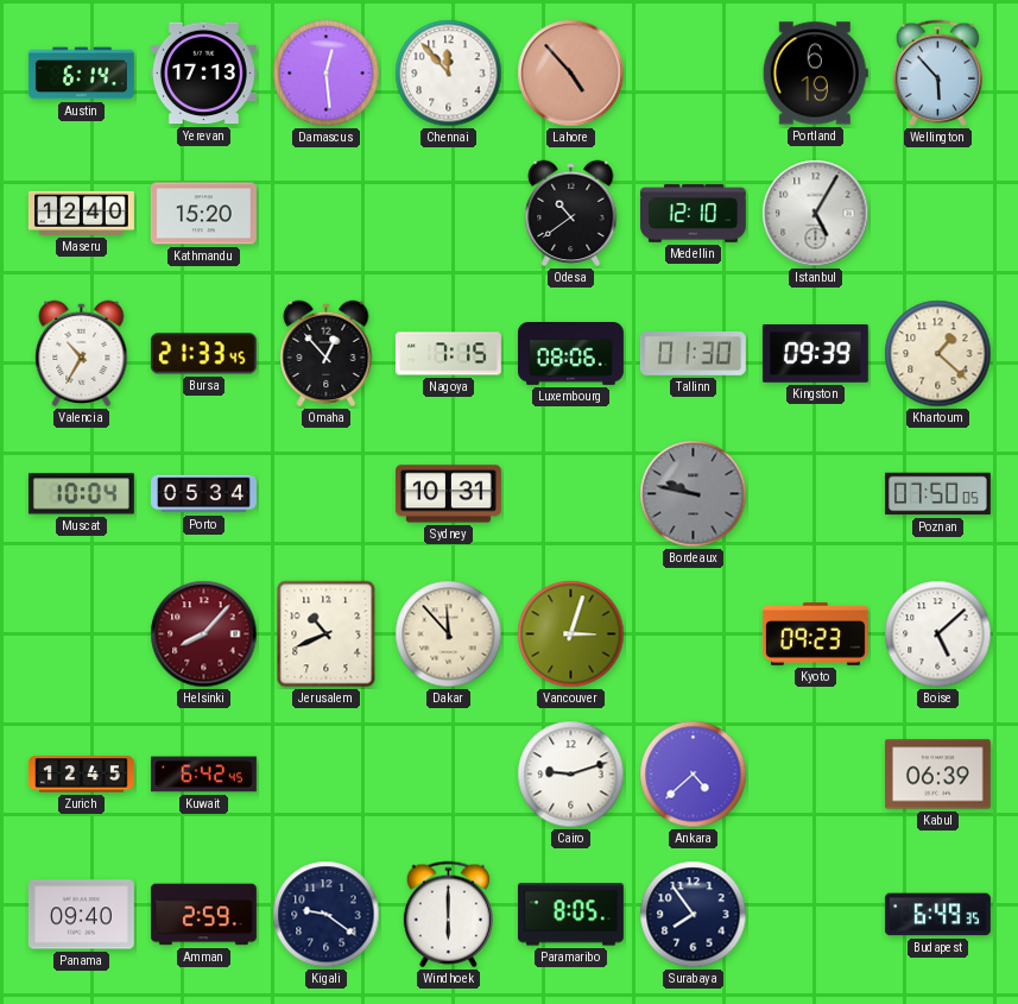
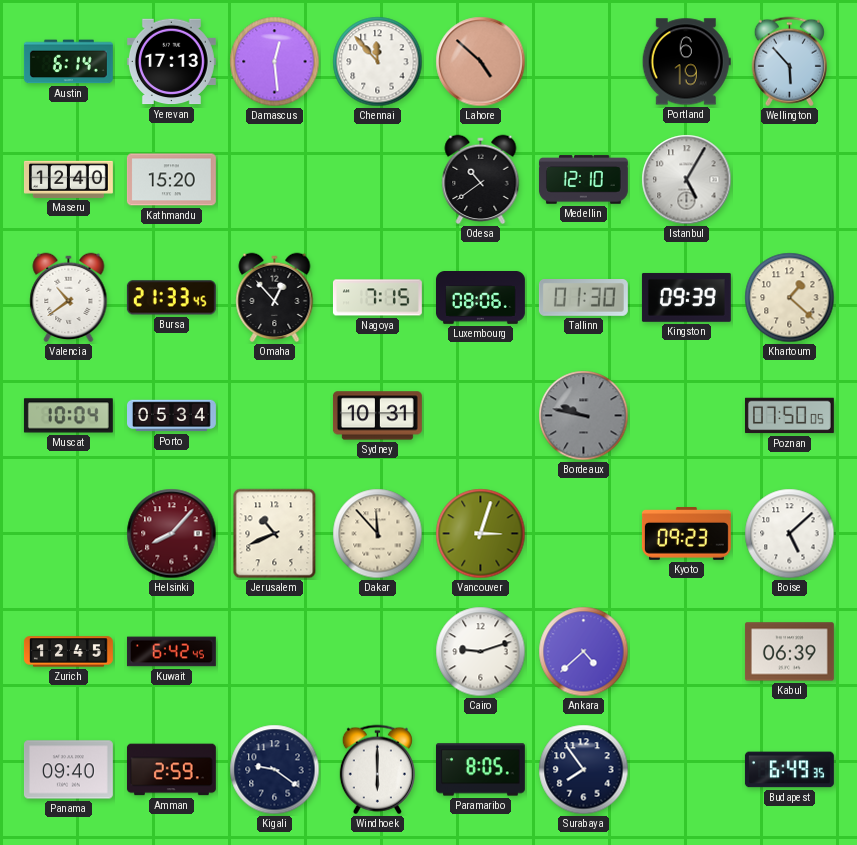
Lahore: 4:53 -> 4:52 (481, 62)
Valencia: 10:35 -> 10:39 (69, 298)
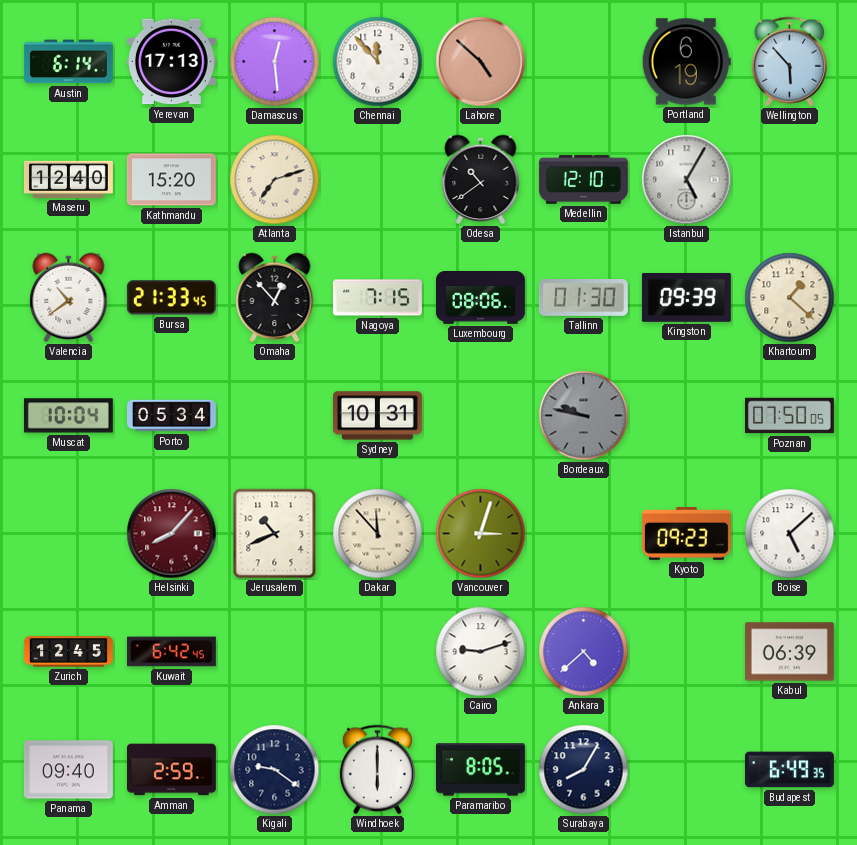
Atlanta: none -> 7:12 (275, 180)
Surabaya: 7:54 -> 8:05 (584, 770)
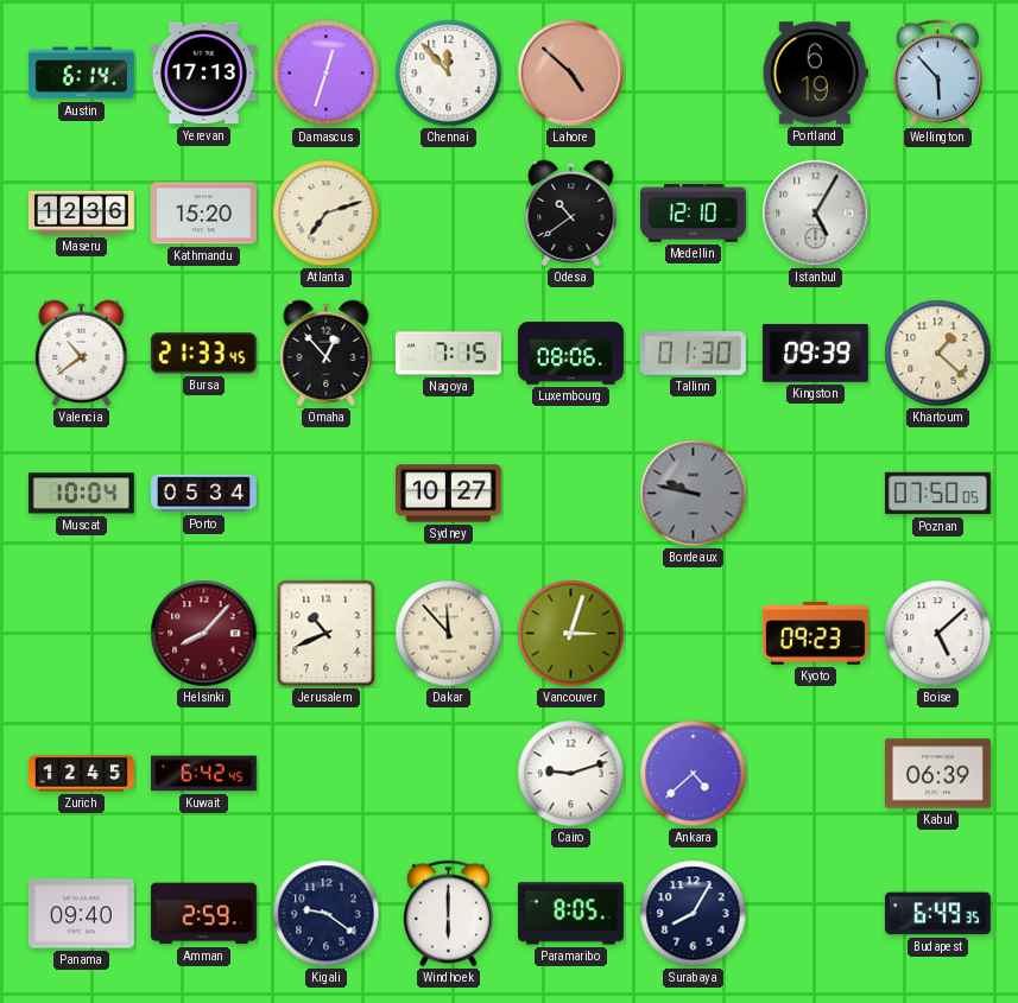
Damascus: 12:29 -> 12:33 (327, 74)
Maseru: 12:40 -> 12:36 (81, 212)
Sydney: 10:31 -> 10:27 (448, 494)
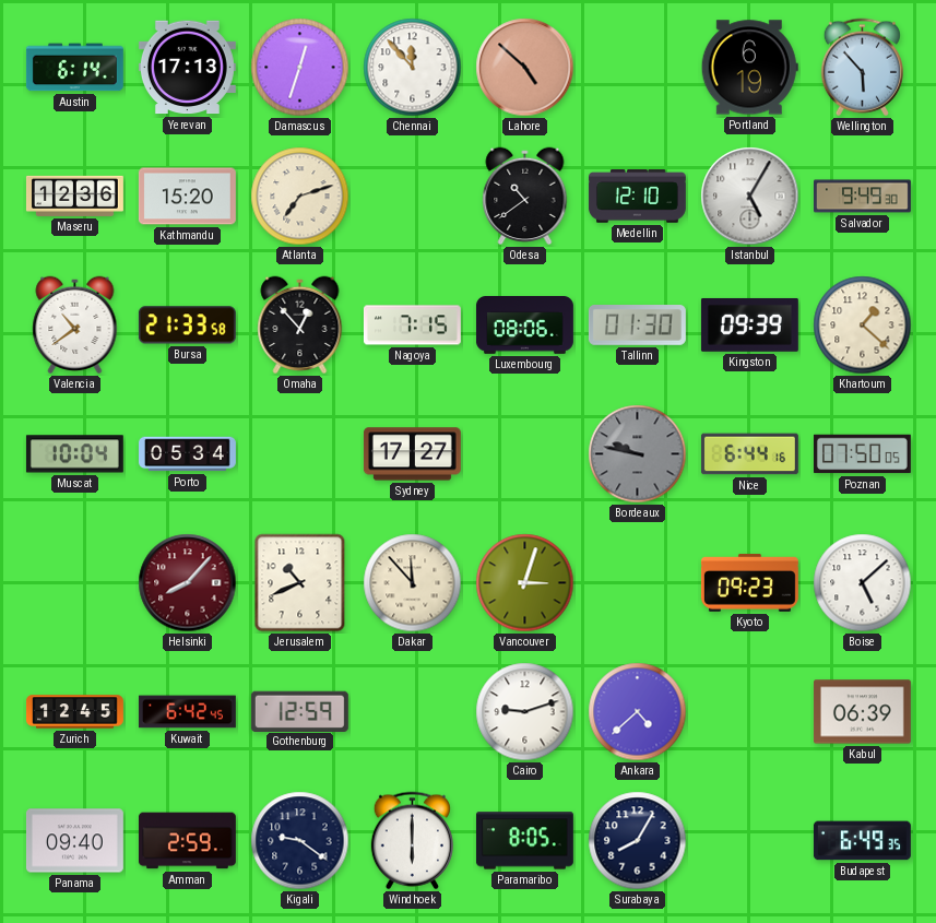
Salvador: none -> 9:49 (862, 197)
Bursa: 21:33:45 -> 21:33:58 (187, 326)
Sydney: 10:27 -> 17:27 (412, 454)
Nice: none -> 6:44 (749, 454)
Gothenburg: none -> 12:59 (299, 711)
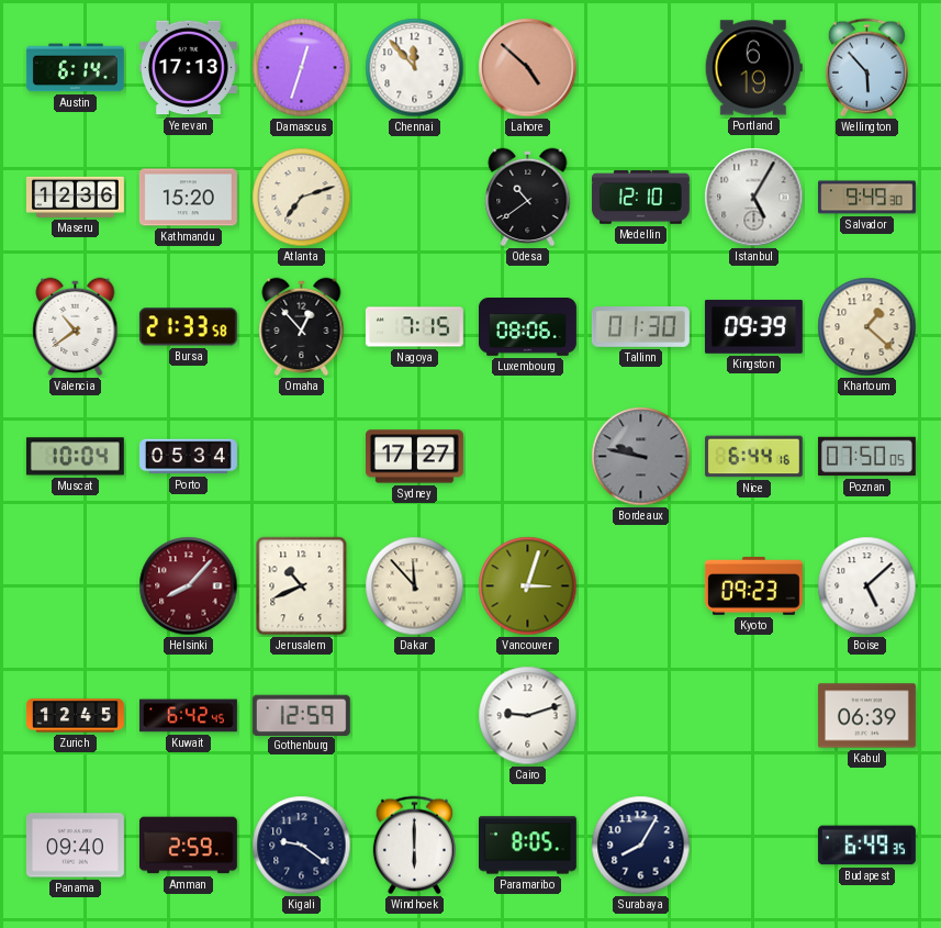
Ankara: 4:38 -> none (638, 712)
